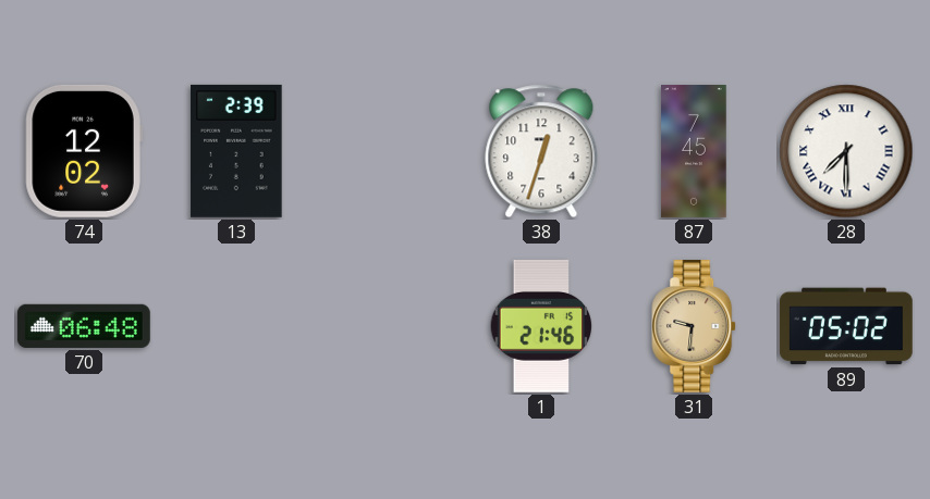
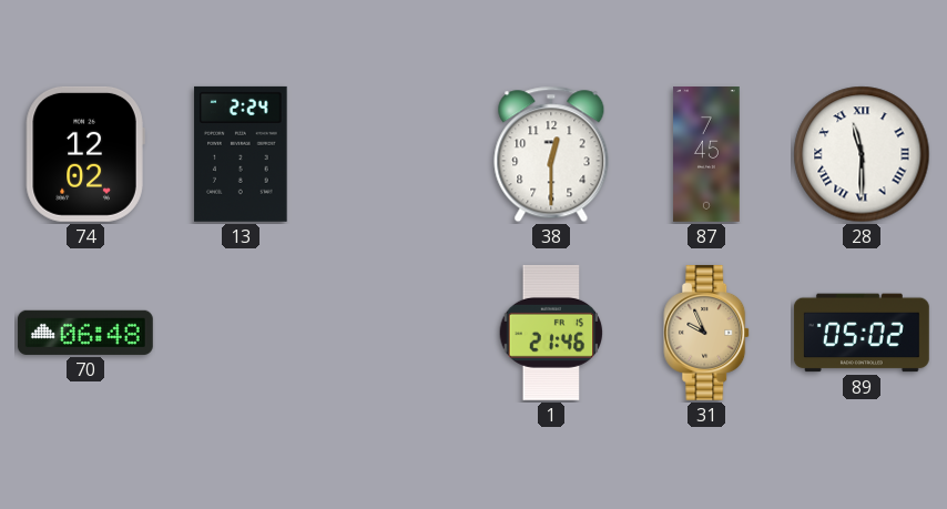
13: 2:39 -> 2:24 (241, 154)
38: 12:33 -> 12:30 (551, 154)
28: 7:30 -> 11:30 (862, 154)
31: 9:31 -> 9:56 (707, 333)
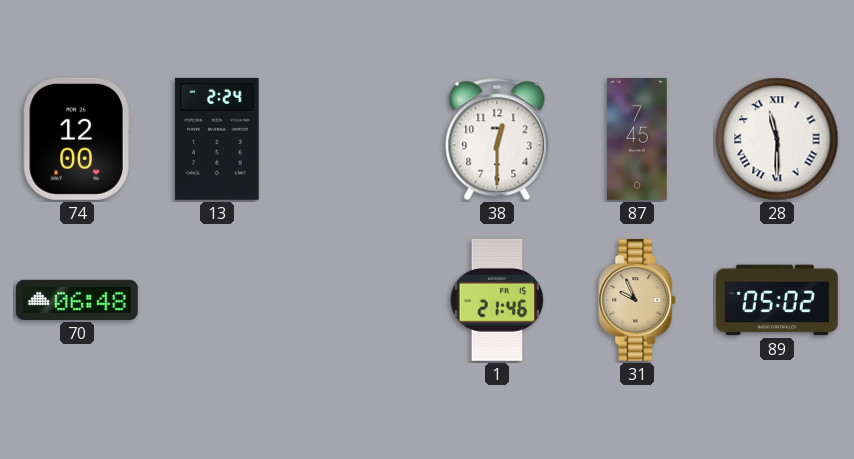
74: 12:02 -> 12:00 (77, 139)
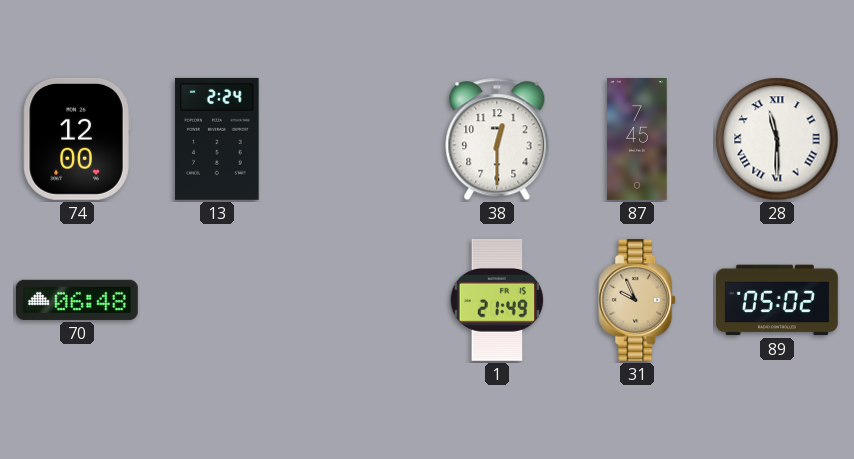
1: 21:46 -> 21:49 (497, 300)
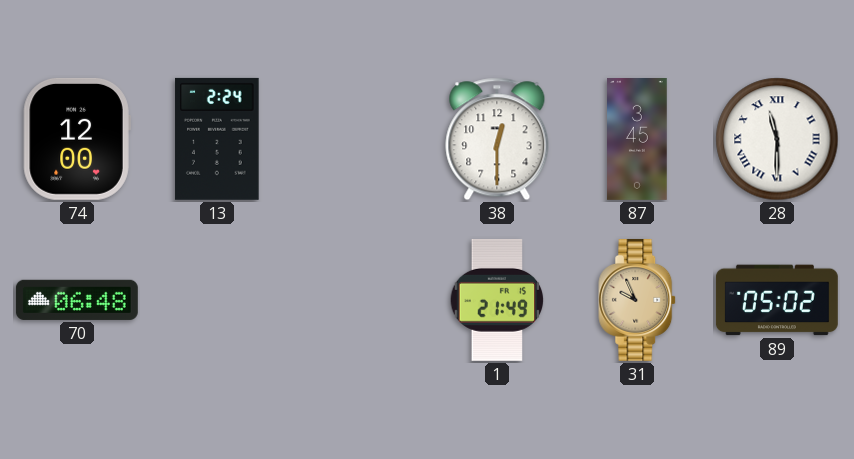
87: 7:45 -> 3:45 (637, 140)
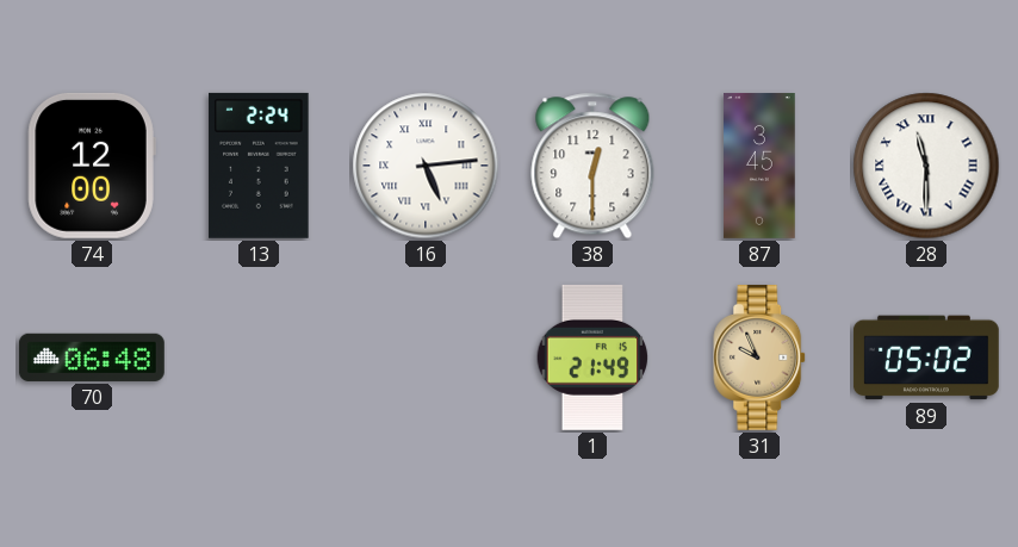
16: none -> 5:14 (426, 166)
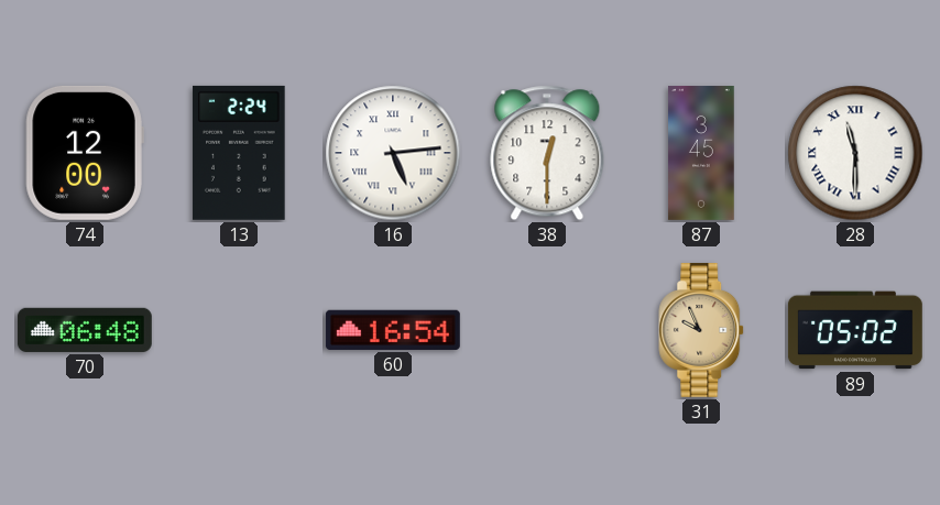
60: none -> 16:54 (393, 330)
1: 21:49 -> none (592, 358)
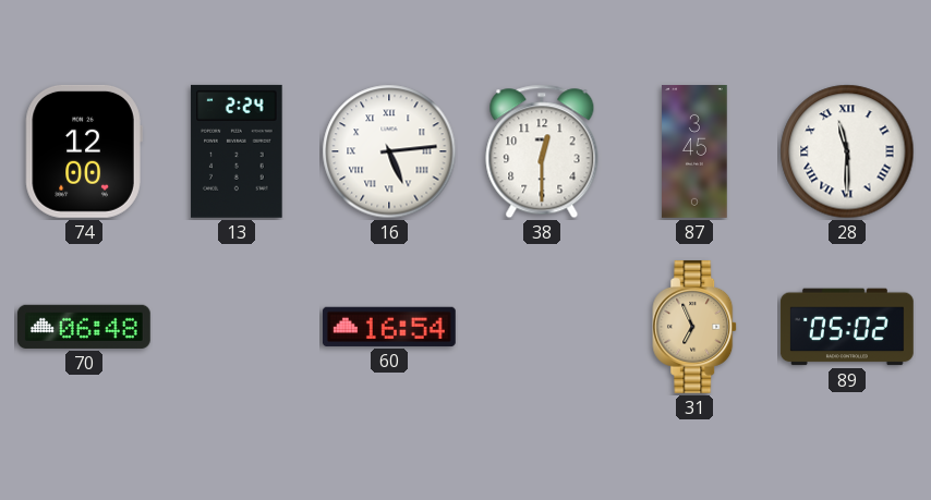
31: 9:56 -> 6:56 (696, 327)
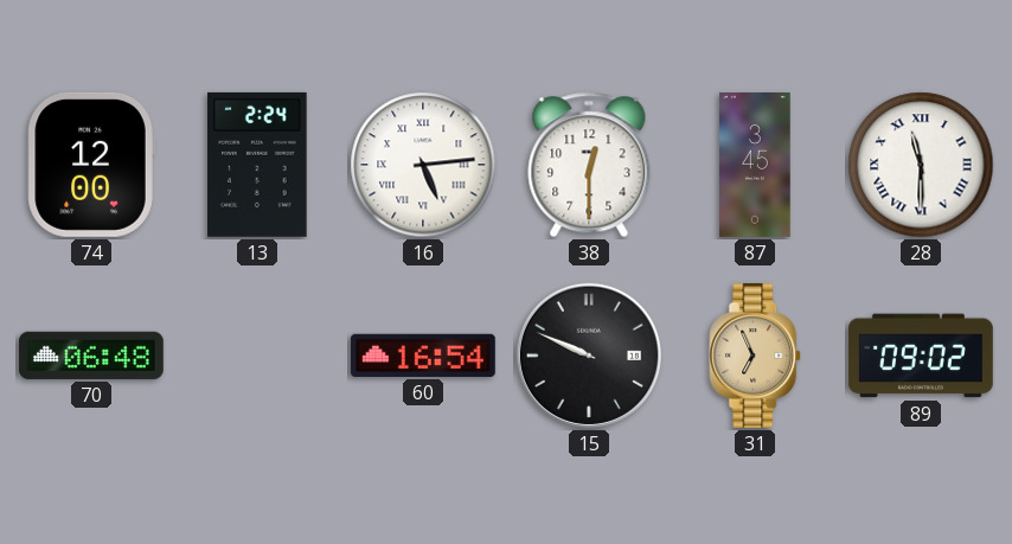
15: none -> 9:49 (589, 356)
89: 05:02 -> 09:02 (921, 356)
